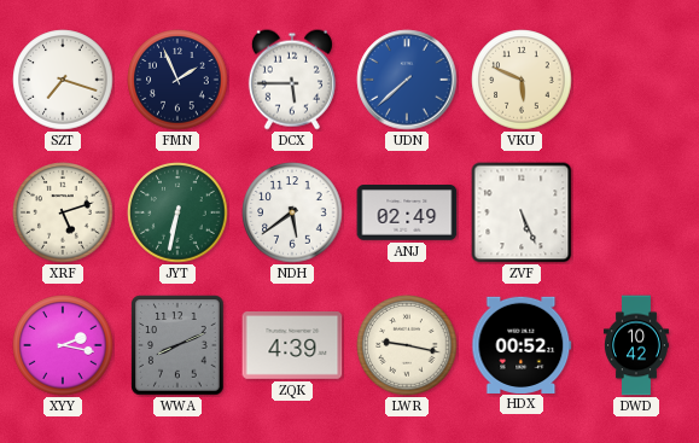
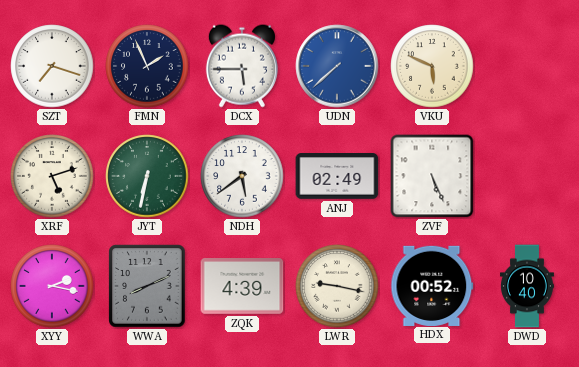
DWD: 10:42 -> 10:40 (527, 286)
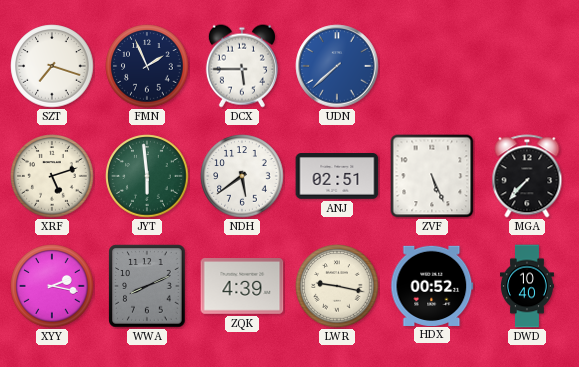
VKU: 5:49 -> none (432, 66)
JYT: 6:32 -> 5:59 (147, 176)
ANJ: 02:49 -> 02:51 (337, 177)
MGA: none -> 7:37 (527, 176)
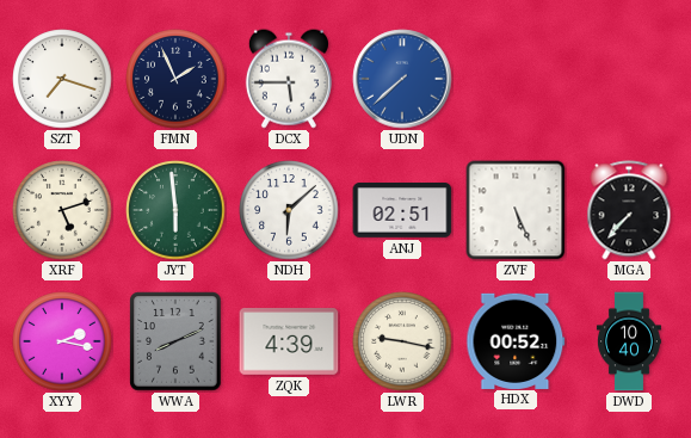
NDH: 5:39 -> 6:08 (289, 210)
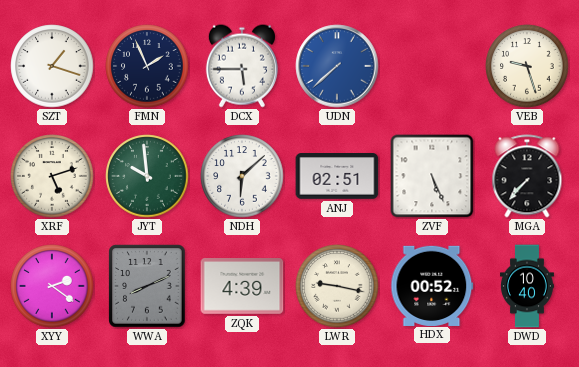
SZT: 7:18 -> 1:18 (52, 66)
VEB: none -> 9:27 (527, 66)
JYT: 5:59 -> 9:59 (147, 176)
XYY: 2:17 -> 2:21 (52, 286)
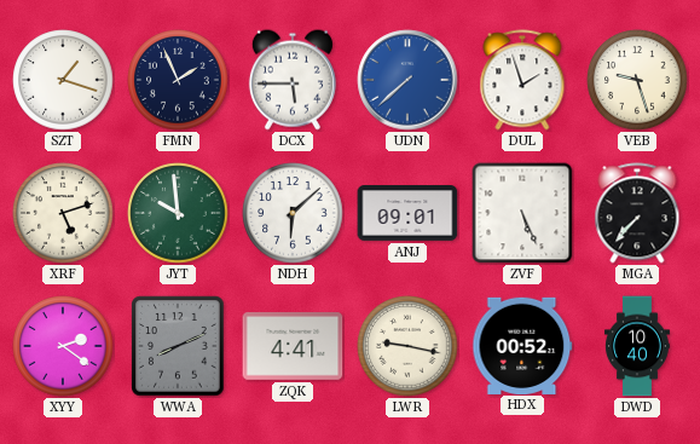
DUL: none -> 1:57 (522, 80)
ANJ: 02:51 -> 09:01 (407, 214)
ZQK: 4:39 -> 4:41 (293, 347)
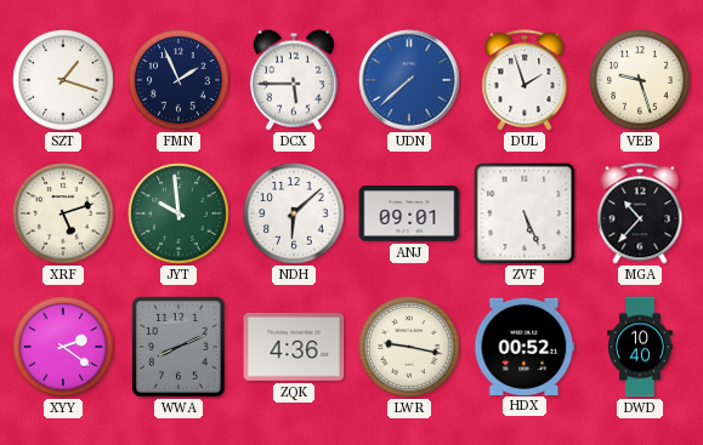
MGA: 7:37 -> 10:37 (640, 213)
ZQK: 4:41 -> 4:36 (294, 348)
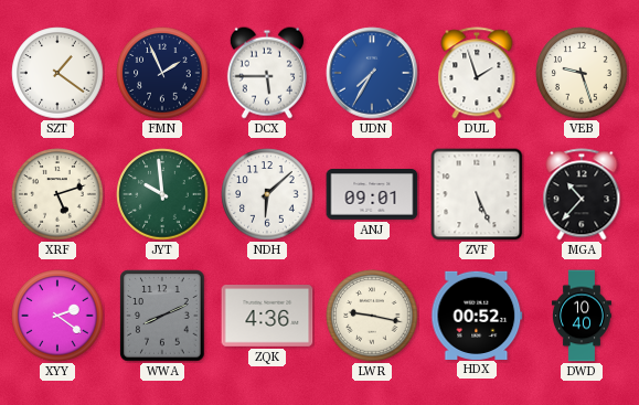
SZT: 1:18 -> 1:21 (57, 73)
UDN: 7:38 -> 7:35 (372, 73)
